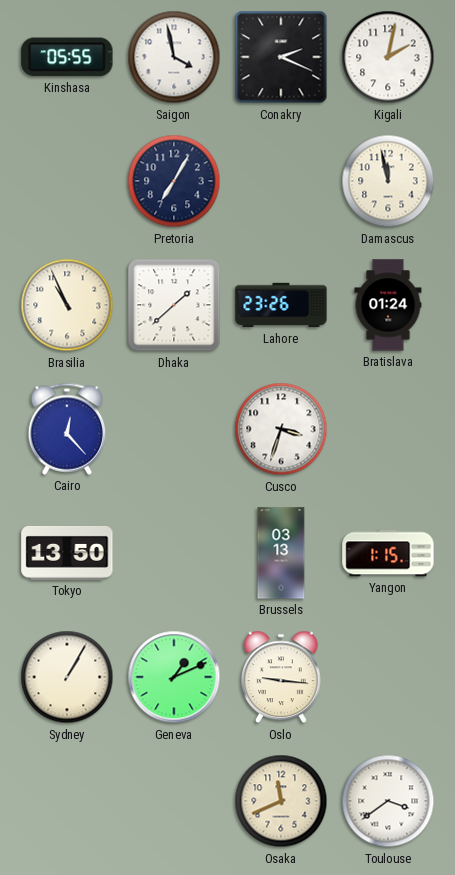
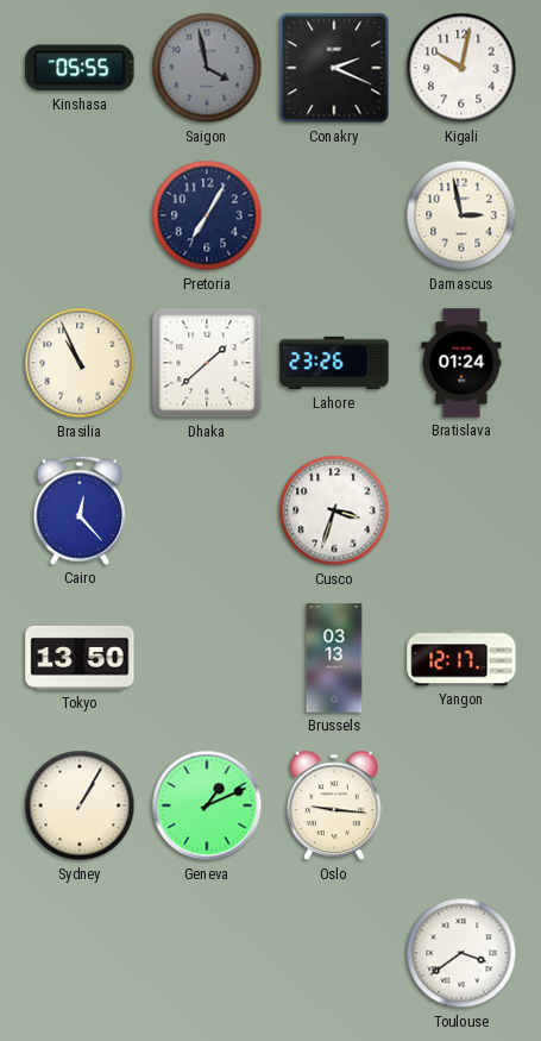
Saigon dial: white -> grey (207, 68)
Kigali: 2:02 -> 10:02 (461, 68)
Damascus: 11:58 -> 2:58 (461, 215)
Yangon: 1:15 -> 12:17 (461, 658)
Osaka: 11:41 -> none (281, 801)
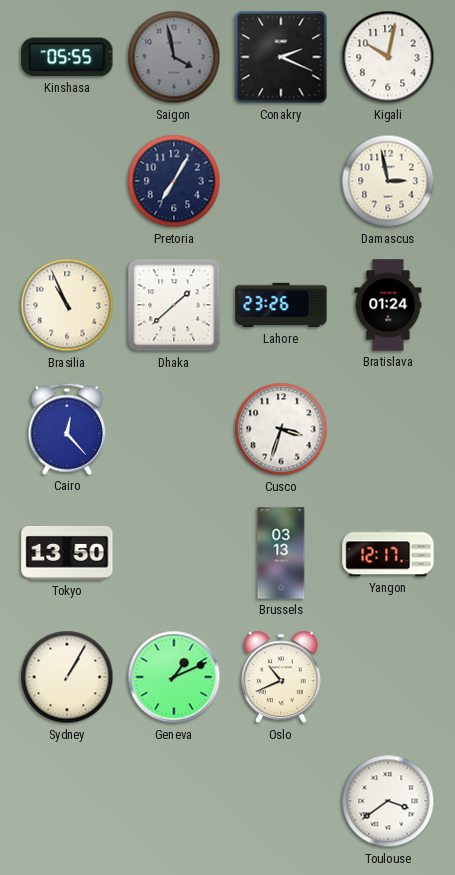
Oslo: 9:16 -> 10:41 (282, 677)
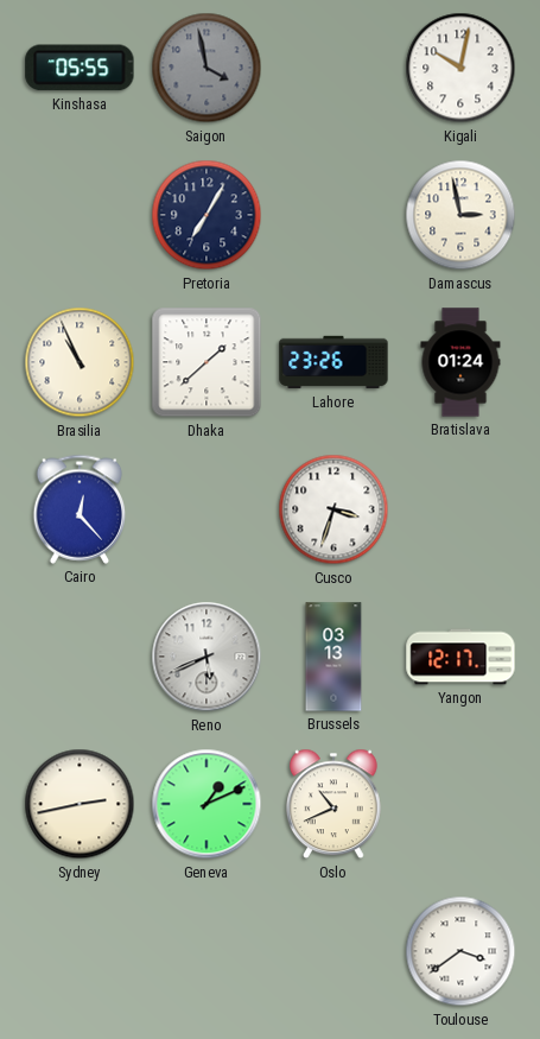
Conakry: 2:19 -> none (281, 57)
Tokyo: 13:50 -> none (67, 554)
Reno: none -> 5:41 (207, 657)
Sydney: 1:05 -> 2:43 (80, 804)
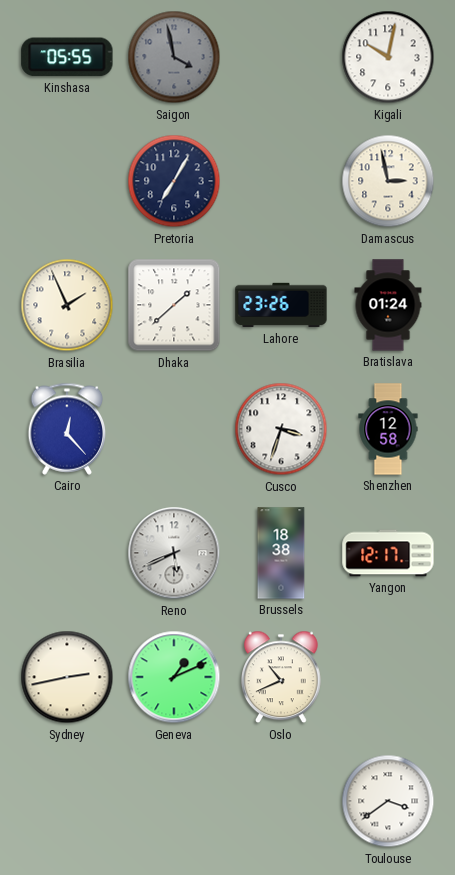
Brasilia: 10:56 -> 1:56 (67, 305)
Shenzhen: none -> 12:58 (388, 429)
Brussels: 03:13 -> 18:38 (281, 553)
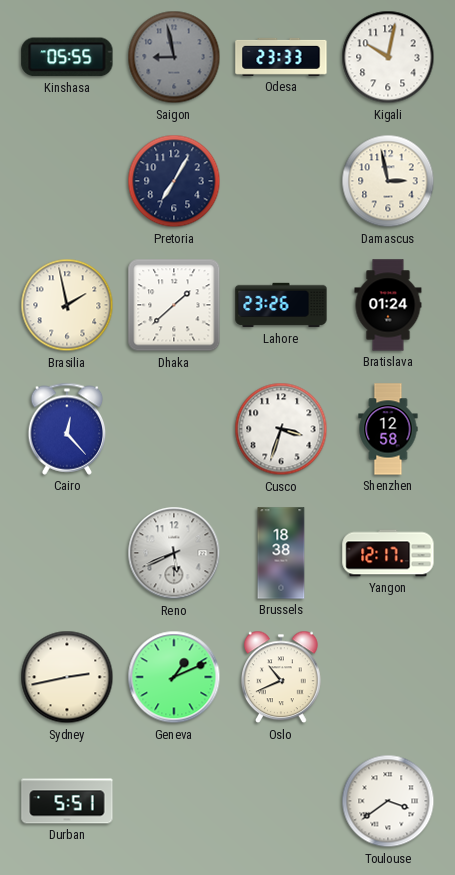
Saigon: 3:58 -> 8:58 (174, 57)
Odesa: none -> 23:33 (281, 57)
Brasilia: 1:56 -> 1:58 (67, 305)
Durban: none -> 5:51 (67, 801)
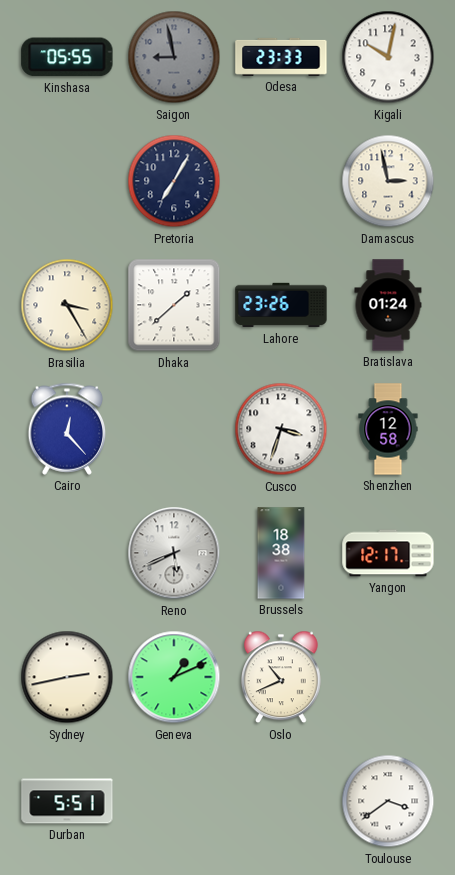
Brasilia: 1:58 -> 3:25 (67, 305)
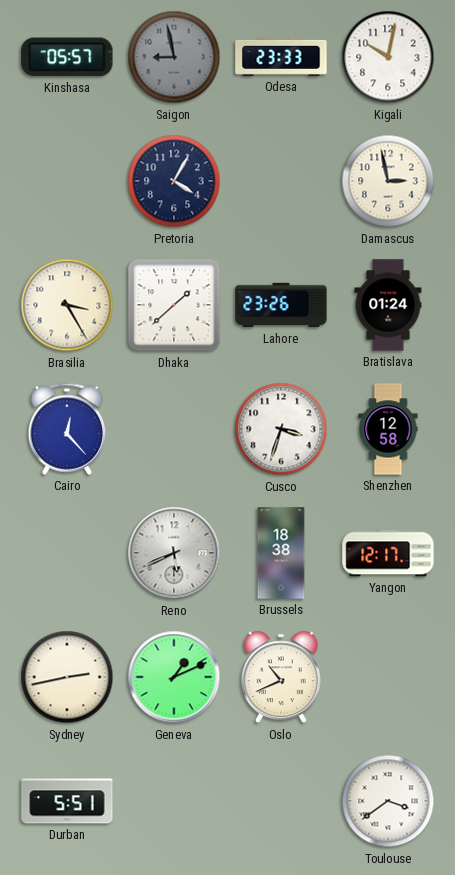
Kinshasa: 05:55 -> 05:57 (67, 57)
Pretoria: 7:05 -> 4:05 (174, 181)
